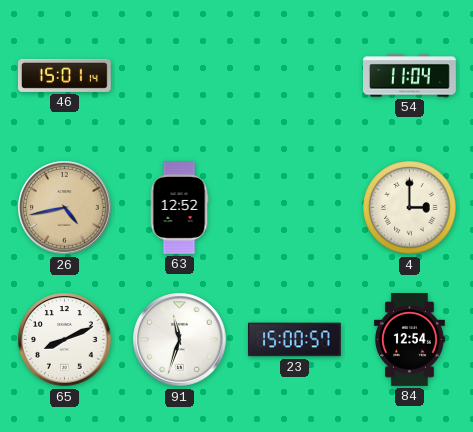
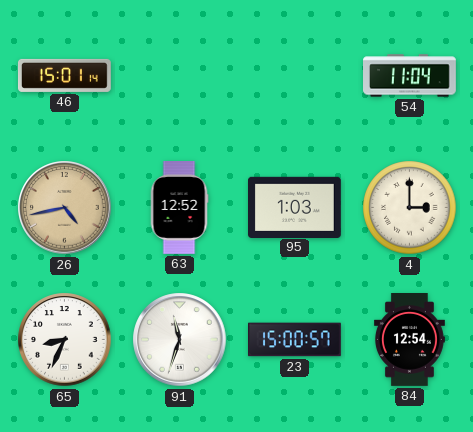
95: none -> 1:03 (295, 207)
65: 8:11 -> 8:34 (65, 340)
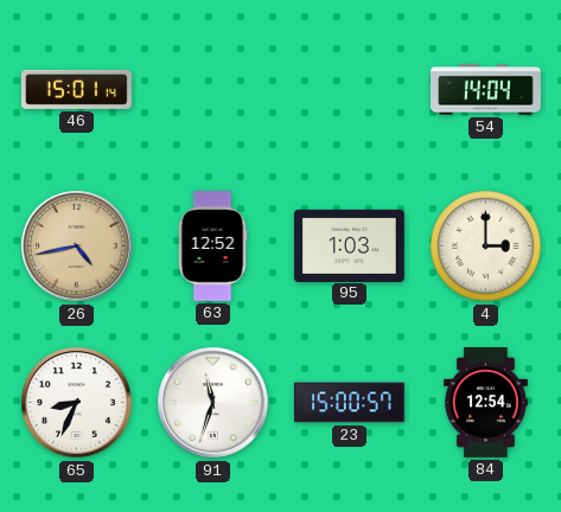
54: 11:04 -> 14:04 (486, 90)
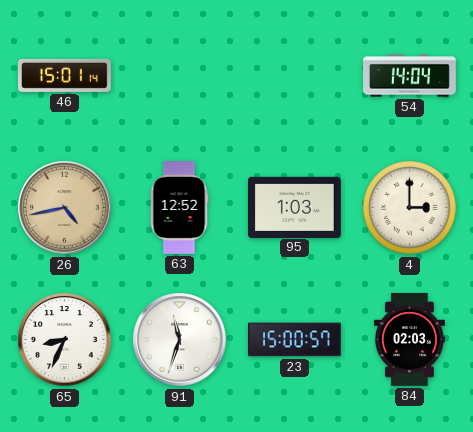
84: 12:54 -> 02:03 (409, 340)
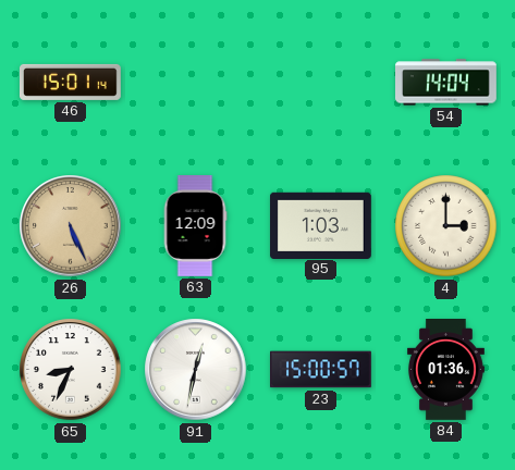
26: 4:43 -> 5:26 (71, 226)
63: 12:52 -> 12:09 (195, 226)
91: 11:33 -> 12:32 (196, 370)
84: 02:03 -> 01:36 (445, 370)
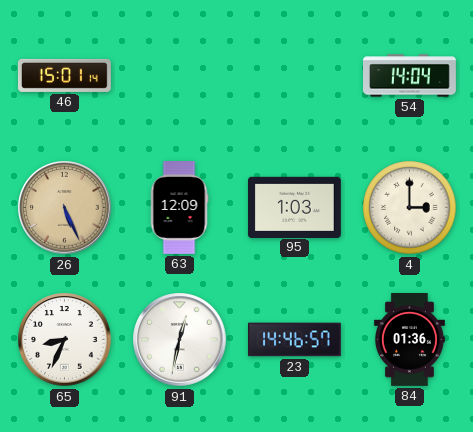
23: 15:00 -> 14:46 (295, 340)
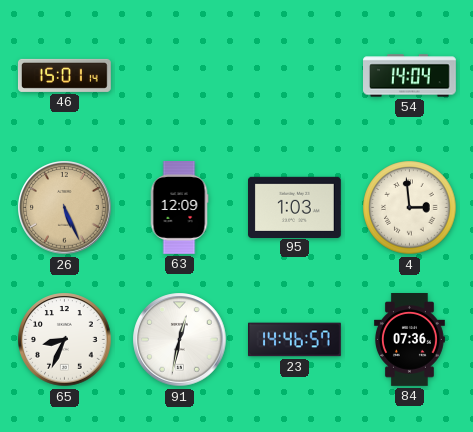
4: 3:00 -> 2:59 (410, 208)
84: 01:36 -> 07:36 (409, 340)
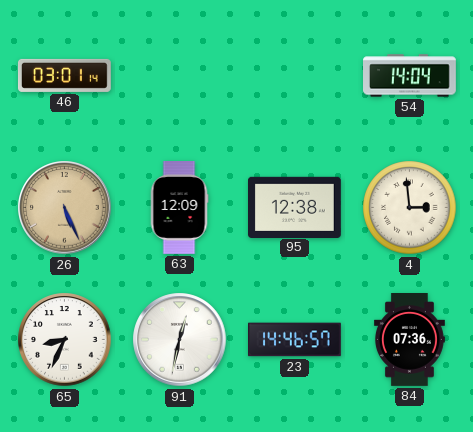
46: 15:01 -> 03:01 (64, 75)
95: 1:03 -> 12:38 (295, 207)
